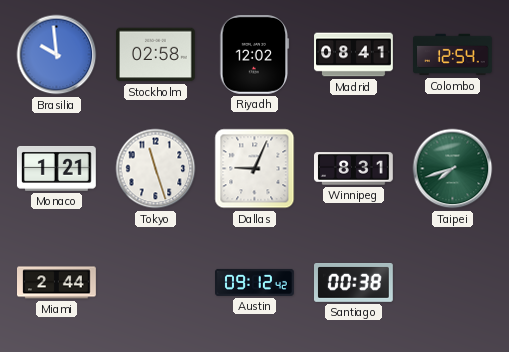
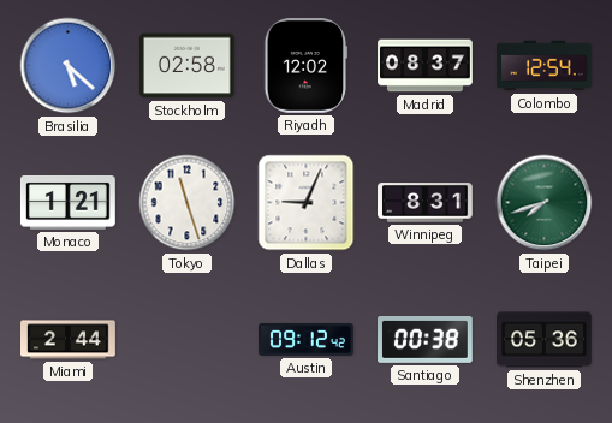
Brasilia: 9:59 -> 5:22 (69, 66)
Madrid: 08:41 -> 08:37 (426, 66)
Shenzhen: none -> 05:36 (545, 340)
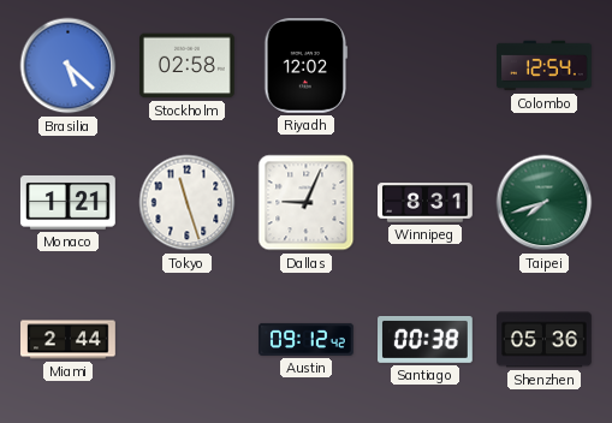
Madrid: 08:37 -> none (426, 66)
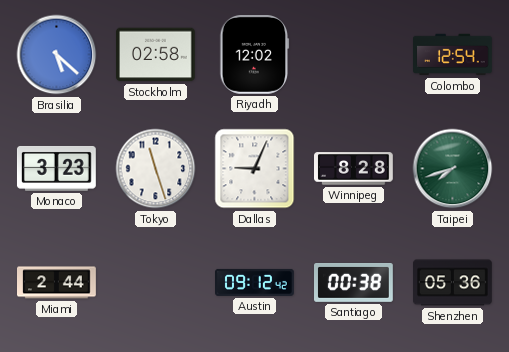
Monaco: 1:21 -> 3:23 (56, 169)
Winnipeg: 8:31 -> 8:28 (354, 169)
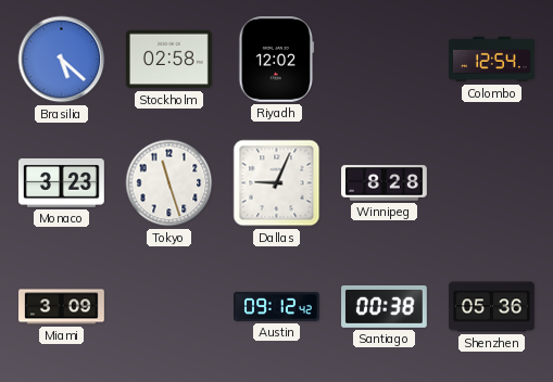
Taipei: 7:42 -> none (453, 169)
Miami: 2:44 -> 3:09 (62, 307)
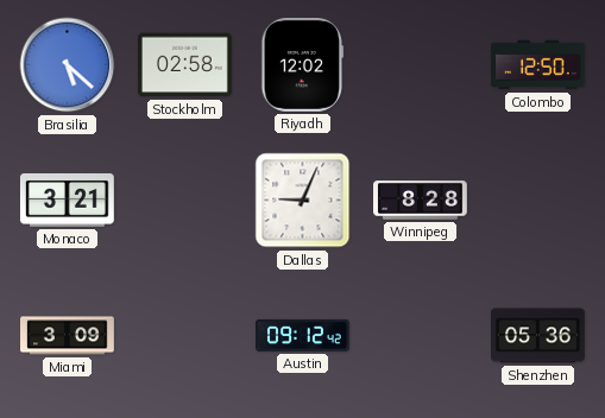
Colombo: 12:54 -> 12:50 (538, 65)
Monaco: 3:23 -> 3:21 (67, 201)
Tokyo: 11:27 -> none (169, 183)
Santiago: 00:38 -> none (385, 307)
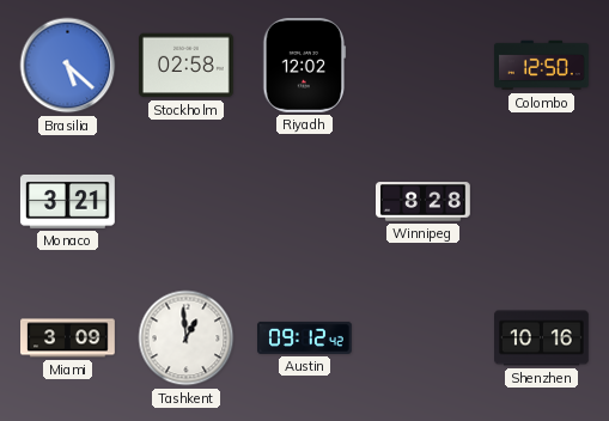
Dallas: 9:04 -> none (303, 201)
Tashkent: none -> 12:59 (187, 338)
Shenzhen: 05:36 -> 10:16 (542, 338)
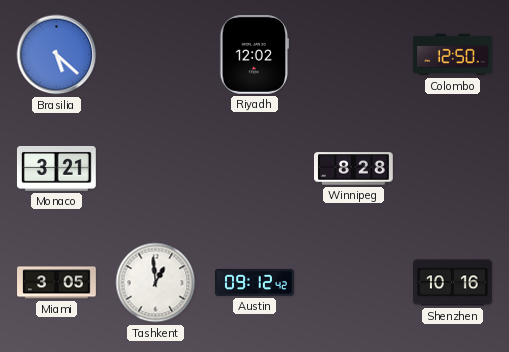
Stockholm: 02:58 -> none (187, 66)
Miami: 3:09 -> 3:05 (57, 283)
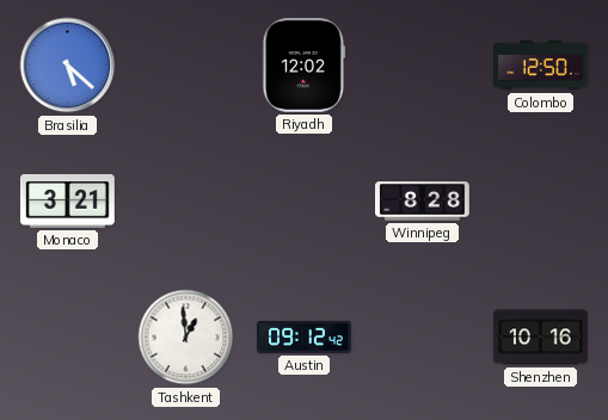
Miami: 3:05 -> none (57, 283)
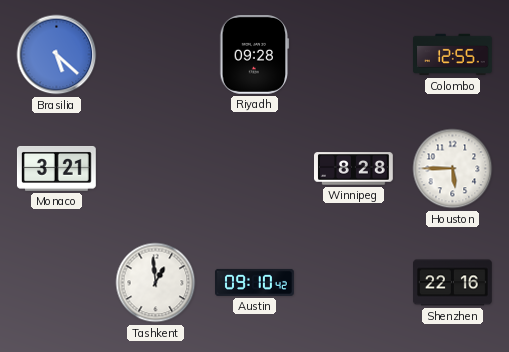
Riyadh: 12:02 -> 09:28 (255, 55)
Colombo: 12:50 -> 12:55 (453, 55)
Houston: none -> 5:45 (453, 169)
Austin: 09:12 -> 09:10 (255, 282)
Shenzhen: 10:16 -> 22:16 (453, 283)
